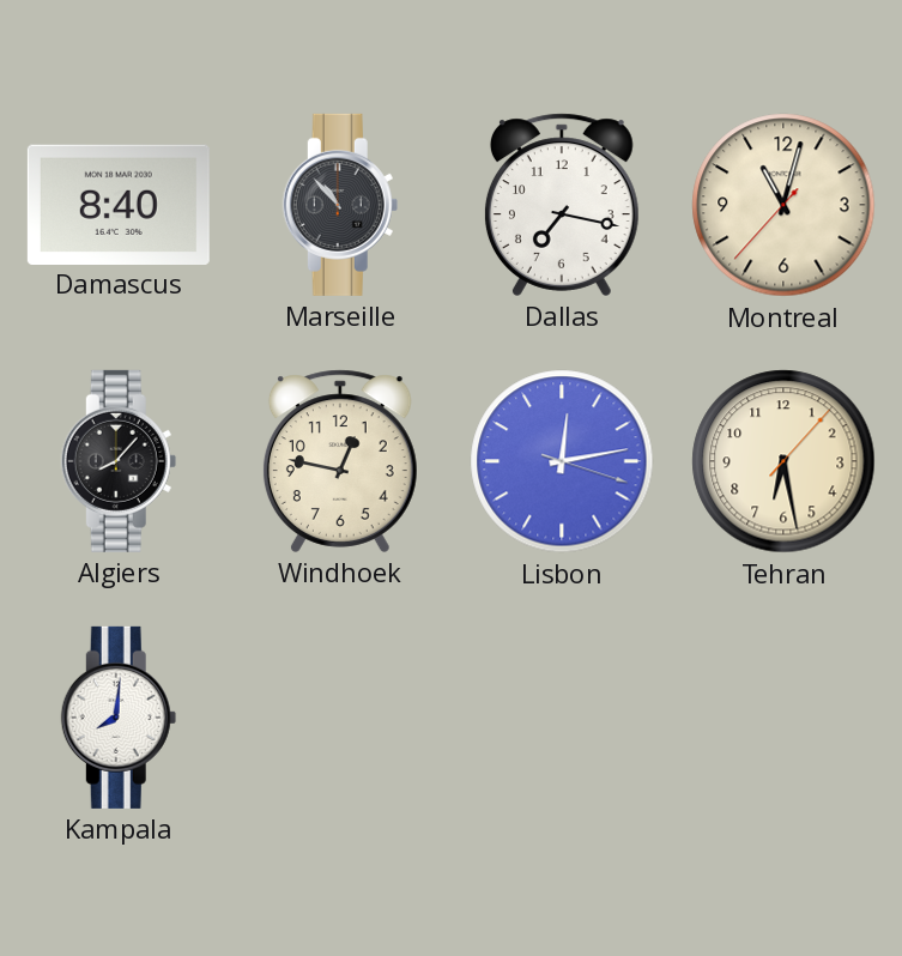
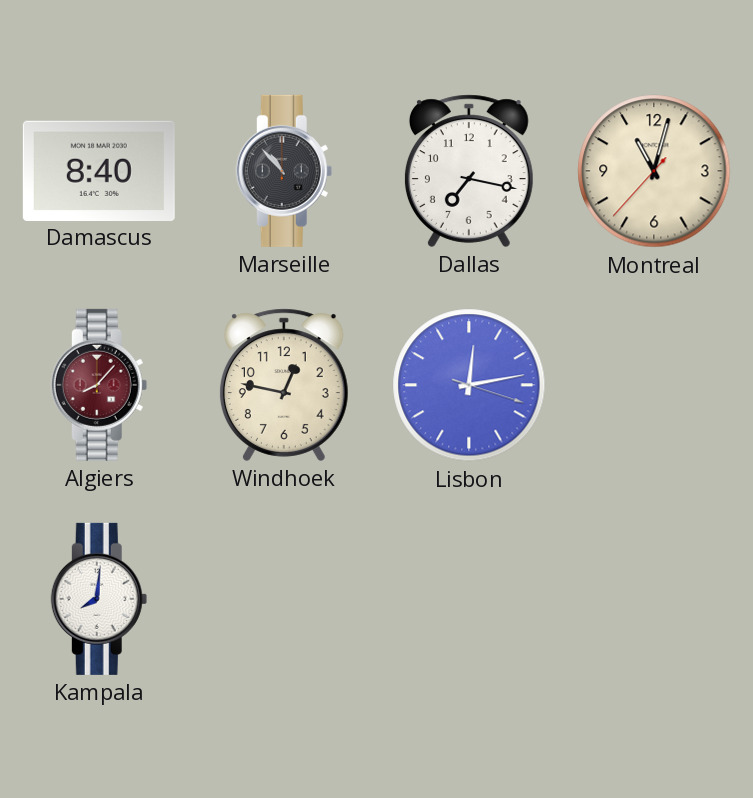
Algiers dial: black -> burgundy (99, 385)
Tehran: 6:28 -> none (783, 461)
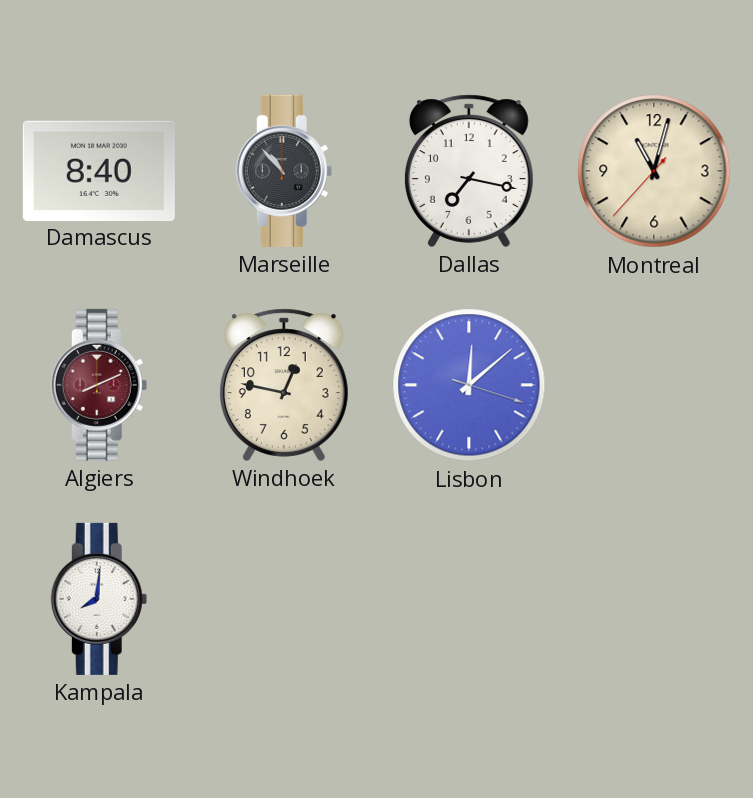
Algiers: 8:07 -> 8:11 (99, 385)
Lisbon: 12:13 -> 12:08 (469, 385)
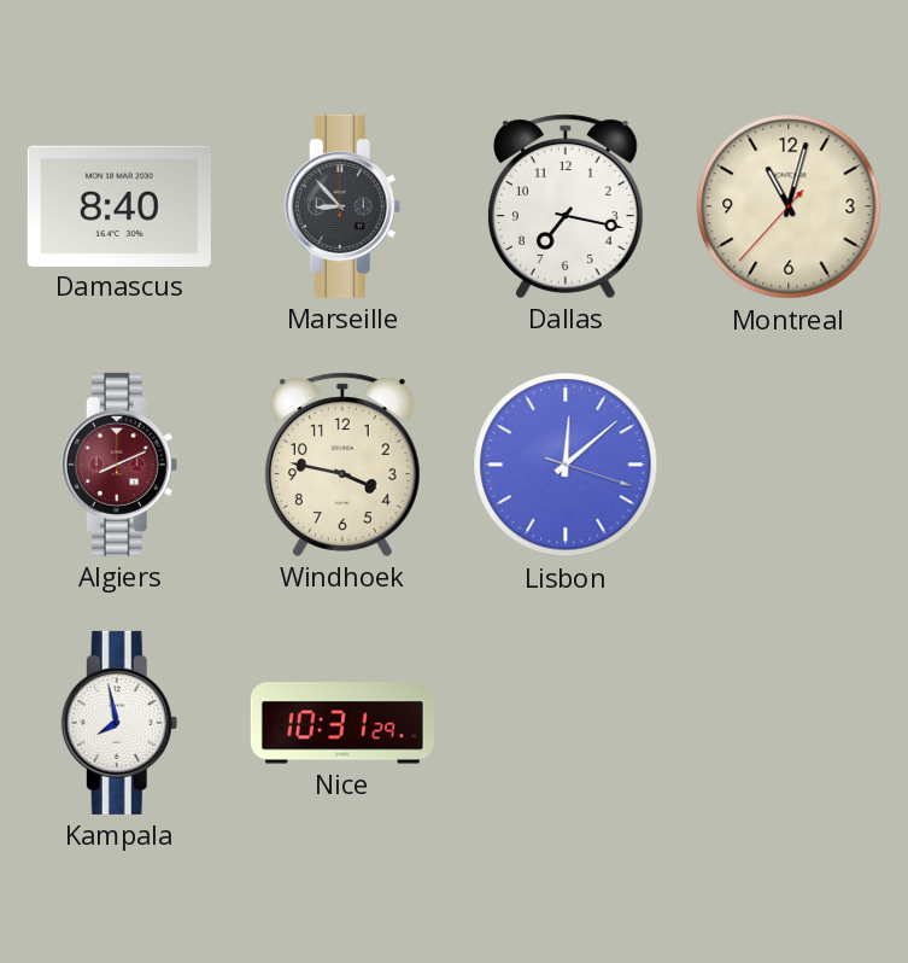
Marseille: 10:53 -> 8:53 (342, 206)
Windhoek: 12:47 -> 3:47 (342, 465)
Kampala: 8:01 -> 7:58 (119, 723)
Nice: none -> 10:31 (342, 723)
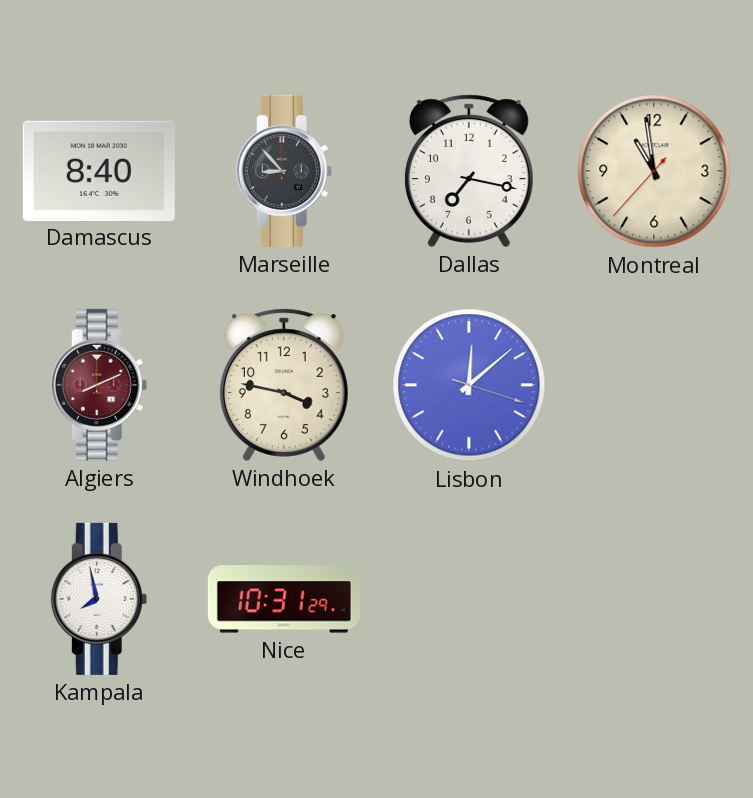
Montreal: 11:02 -> 10:58 (654, 171)
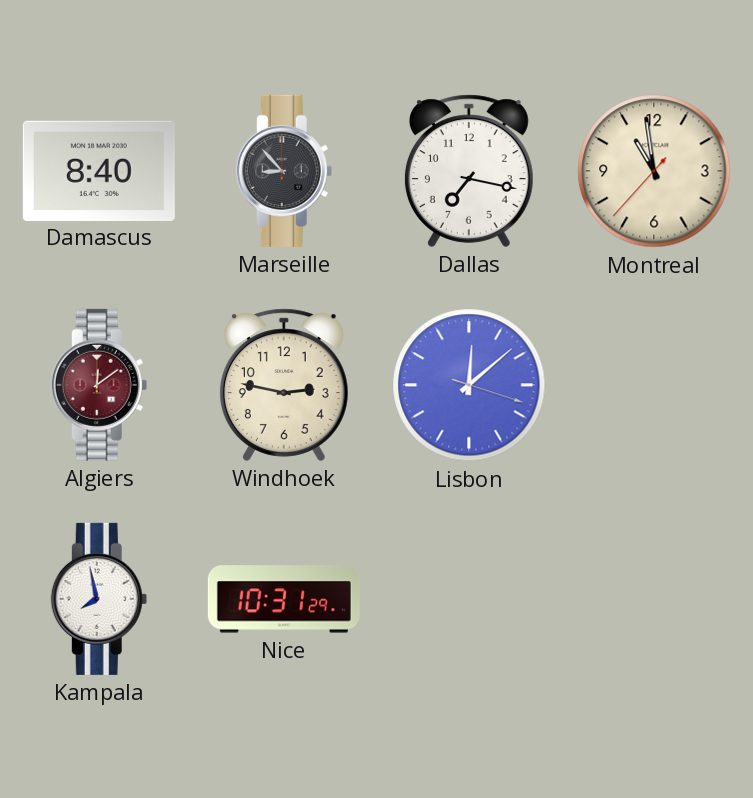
Algiers: 8:11 -> 12:09 (99, 385)
Windhoek: 3:47 -> 2:47 (284, 385)
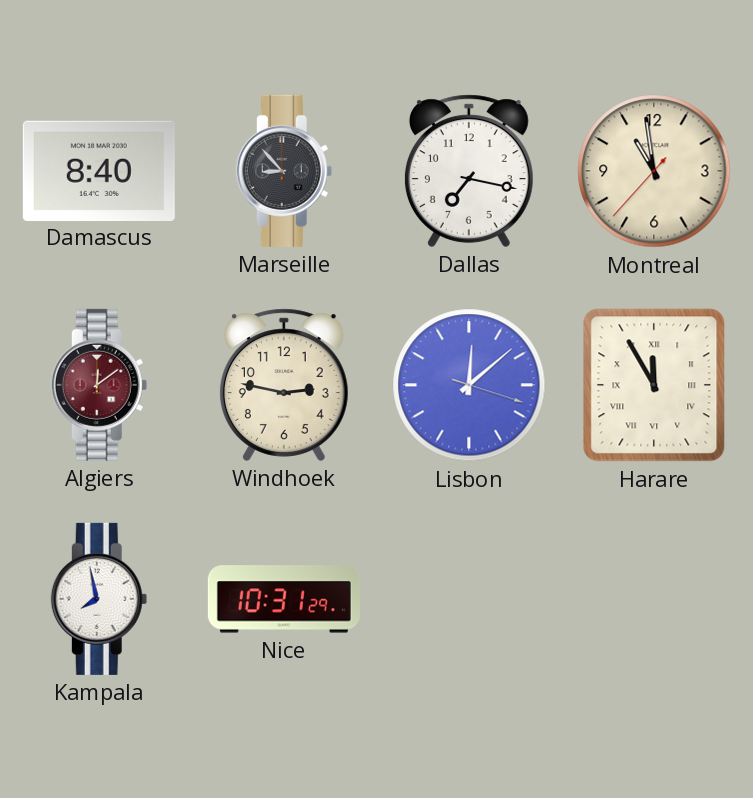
Harare: none -> 11:55 (654, 385)
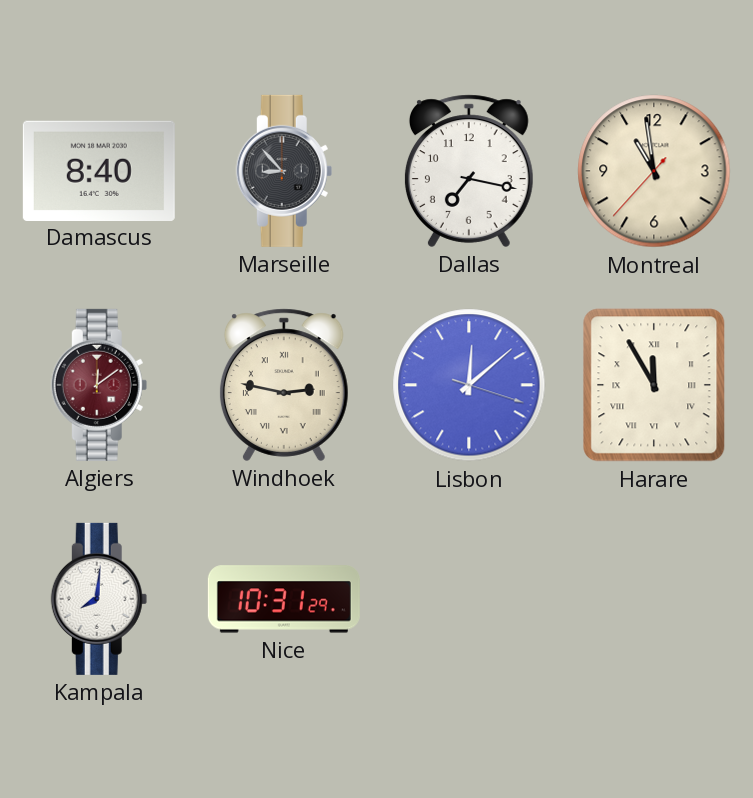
Windhoek numerals: Arabic -> Roman (284, 385)
Kampala: 7:58 -> 8:01 (99, 599)
